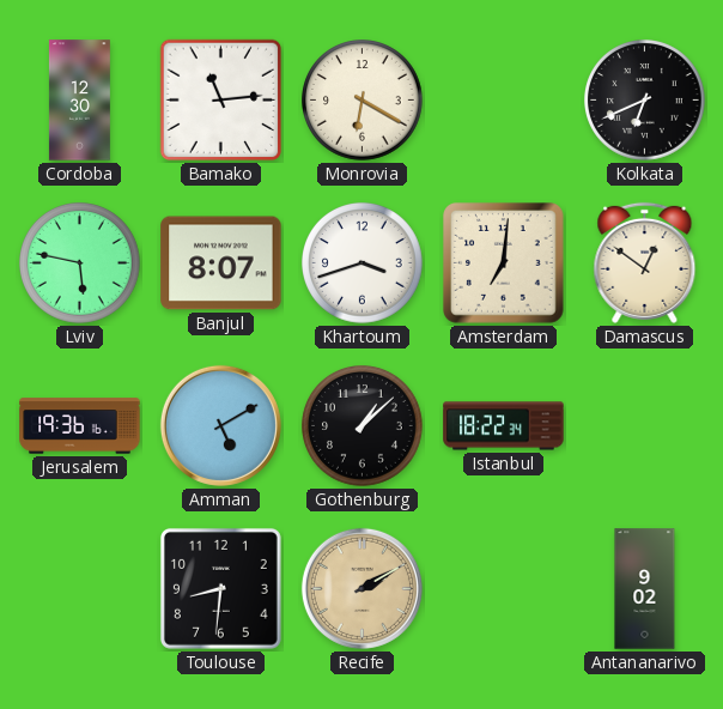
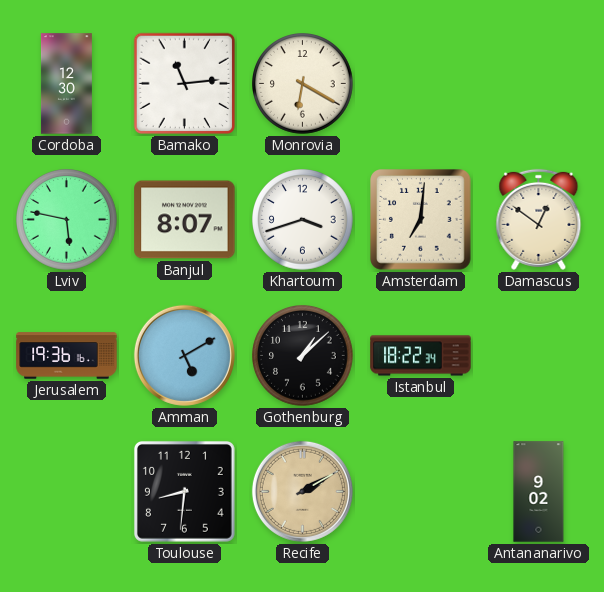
Kolkata: 6:41 -> none (645, 101)
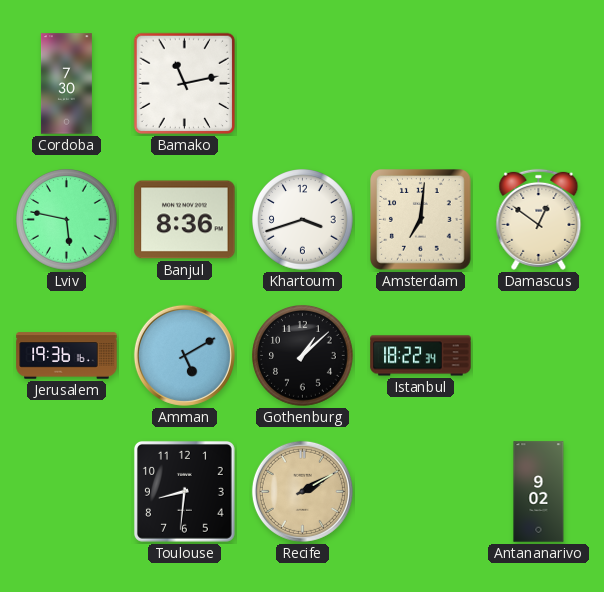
Cordoba: 12:30 -> 7:30 (66, 84)
Bamako: 11:14 -> 11:13 (185, 84)
Monrovia: 6:20 -> none (303, 84)
Banjul: 8:07 -> 8:36 (185, 220)
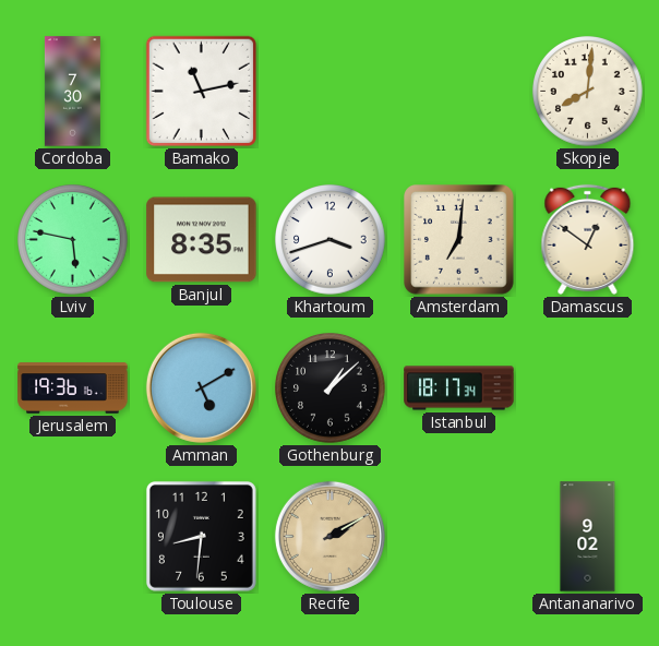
Skopje: none -> 8:01 (588, 92)
Banjul: 8:36 -> 8:35 (202, 240)
Istanbul: 18:22 -> 18:17 (459, 388)
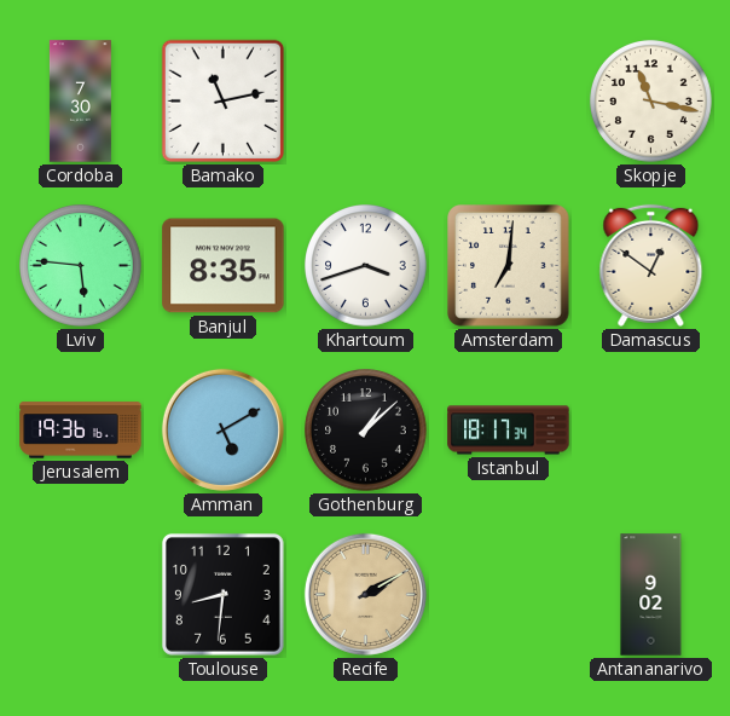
Skopje: 8:01 -> 11:17 (651, 102)
Lviv: 5:47 -> 5:46 (81, 266)
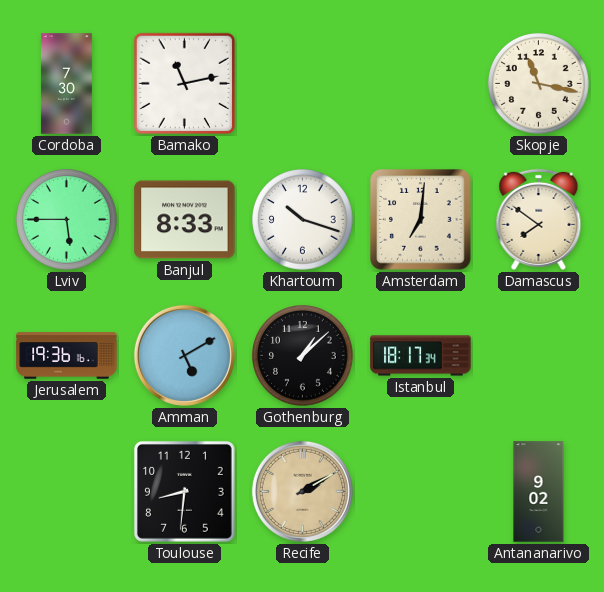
Lviv: 5:46 -> 5:45 (67, 220)
Banjul: 8:35 -> 8:33 (185, 220)
Khartoum: 3:42 -> 10:18 (303, 220)
Damascus: 12:51 -> 7:51 (539, 219)
